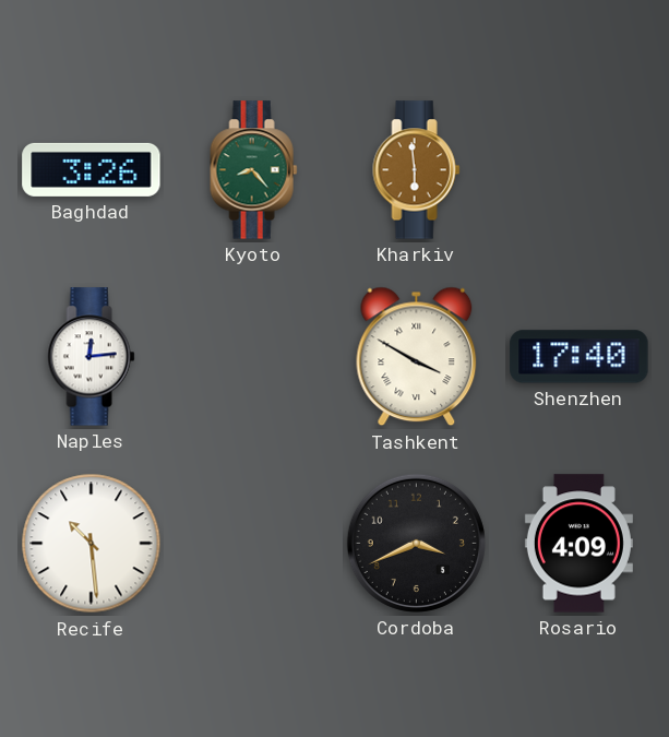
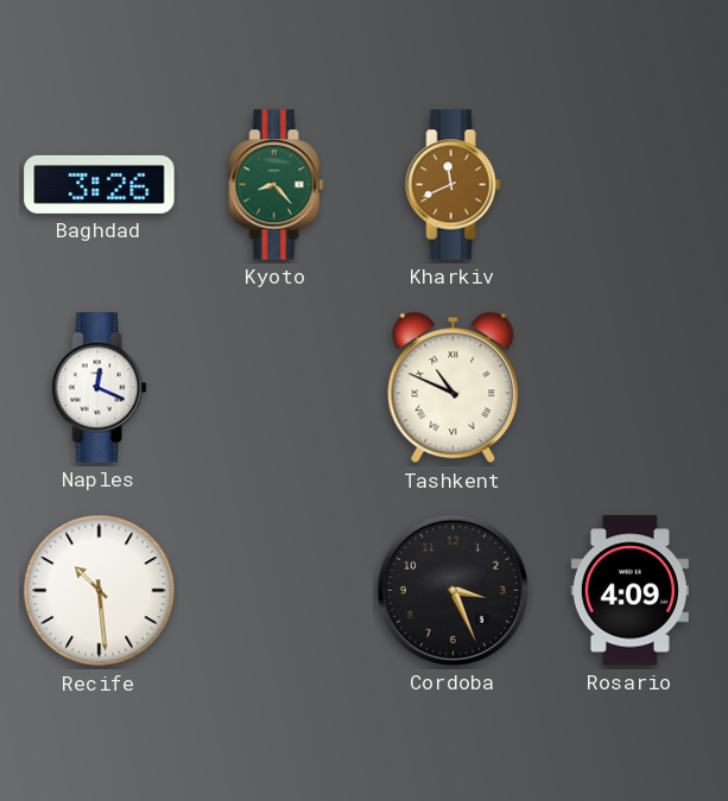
Kharkiv: 5:59 -> 11:41 (454, 185)
Naples: 12:14 -> 12:19 (100, 388)
Tashkent: 3:50 -> 10:49 (454, 388)
Shenzhen: 17:40 -> none (580, 357)
Cordoba: 3:41 -> 3:26 (452, 590)
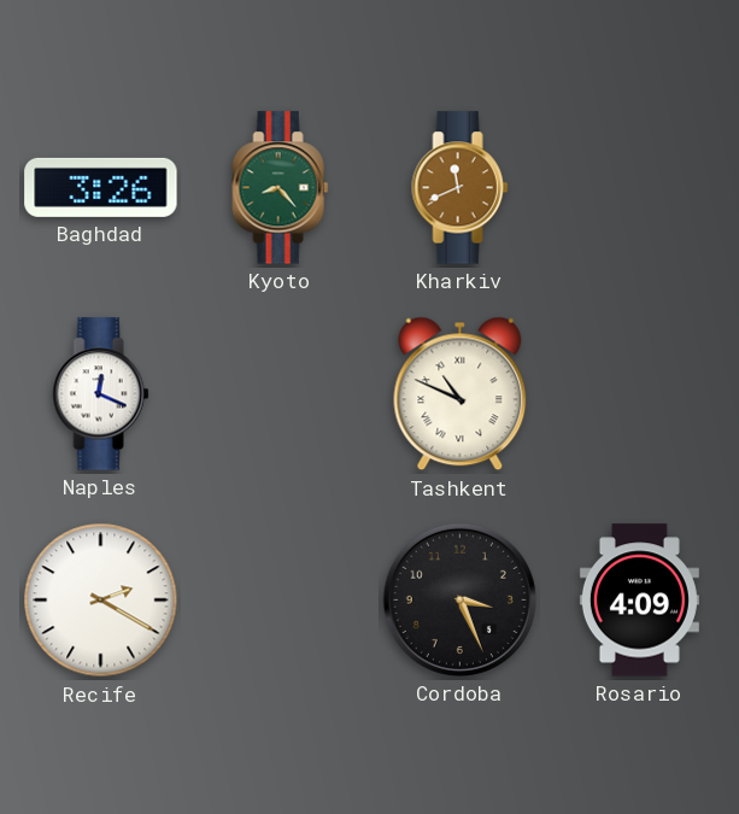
Recife: 10:29 -> 2:20 (101, 601)
